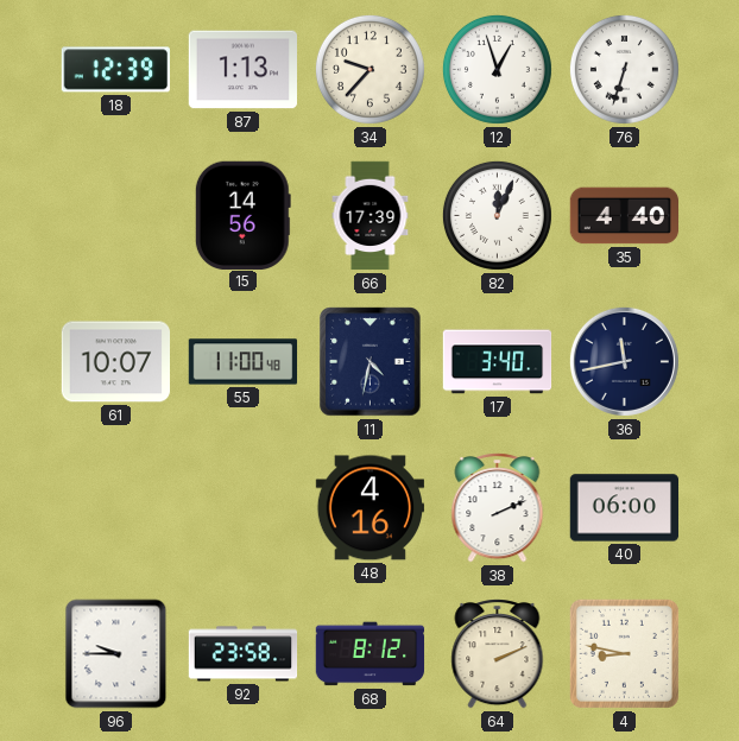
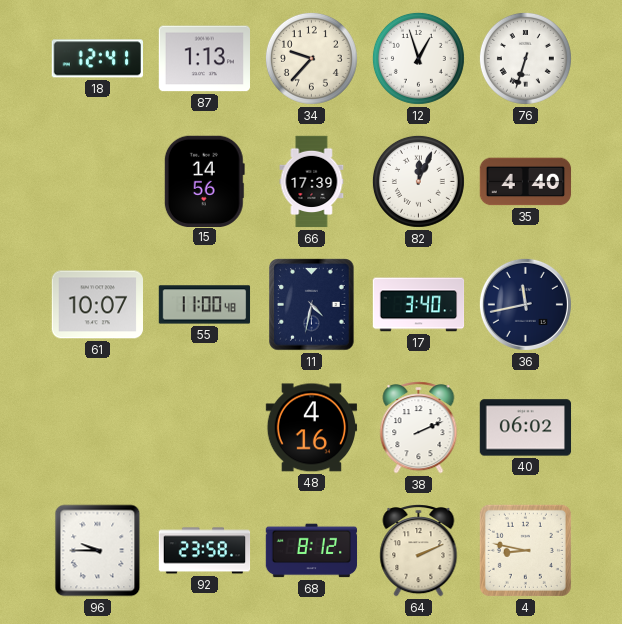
18: 12:39 -> 12:41 (97, 59)
40: 06:00 -> 06:02 (526, 428)
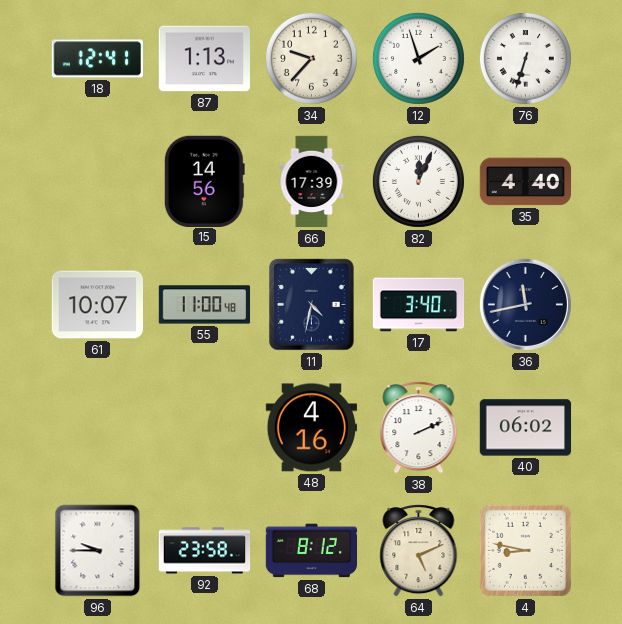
12: 12:57 -> 1:57 (418, 58)
64: 2:11 -> 5:11 (419, 551)
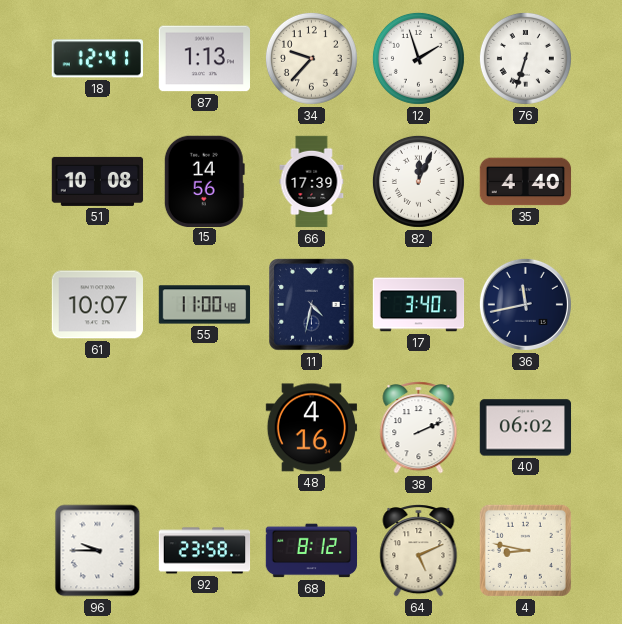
51: none -> 10:08 (98, 181)
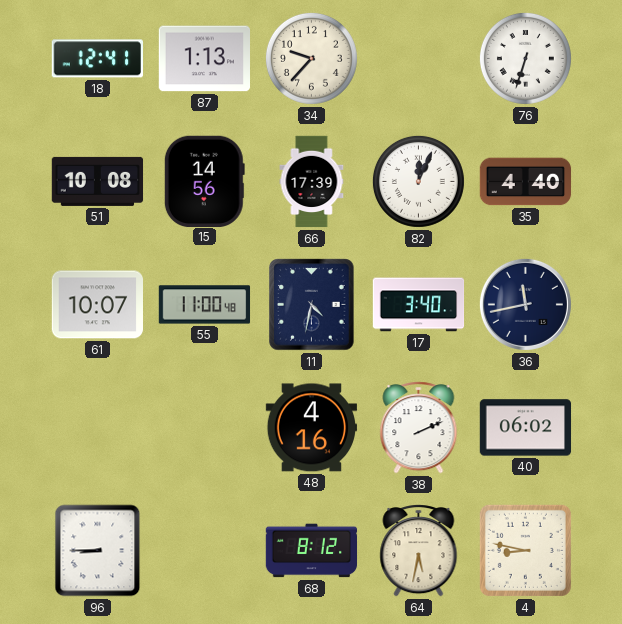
12: 1:57 -> none (418, 58)
96: 9:45 -> 8:45 (98, 551)
92: 23:58 -> none (205, 551)
64: 5:11 -> 5:32 (419, 551)
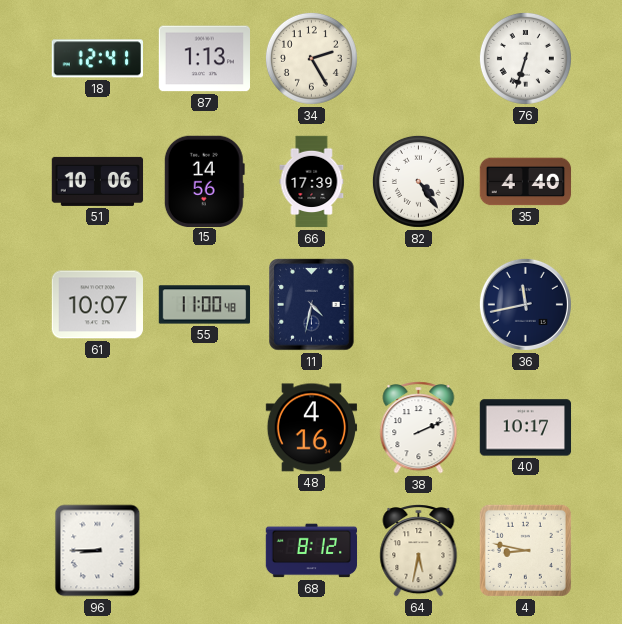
34: 9:37 -> 2:25 (311, 58)
51: 10:08 -> 10:06 (98, 181)
82: 12:04 -> 4:24 (418, 181)
17: 3:40 -> none (419, 305)
40: 06:02 -> 10:17 (526, 428)
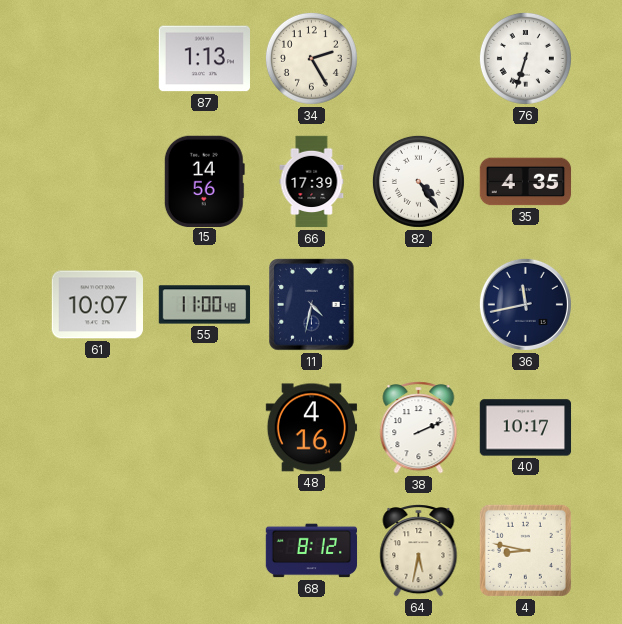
18: 12:41 -> none (97, 59)
51: 10:06 -> none (98, 181)
35: 4:40 -> 4:35 (526, 182)
96: 8:45 -> none (98, 551)
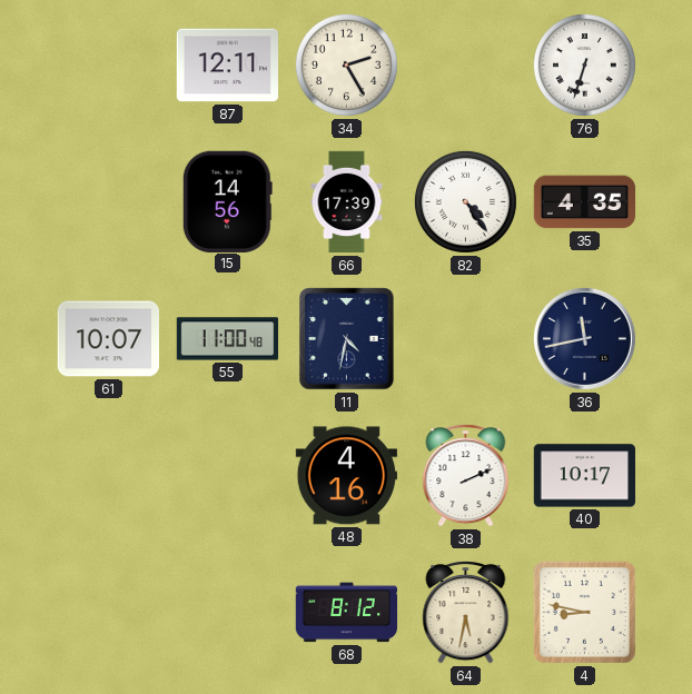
87: 1:13 -> 12:11 (228, 66)
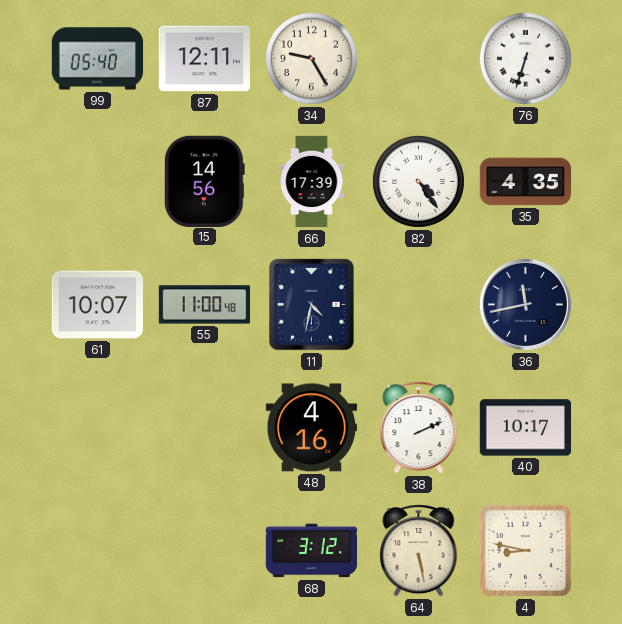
99: none -> 05:40 (98, 59)
34: 2:25 -> 9:25 (311, 58)
68: 8:12 -> 3:12 (312, 551)
64: 5:32 -> 5:28 (419, 551)
